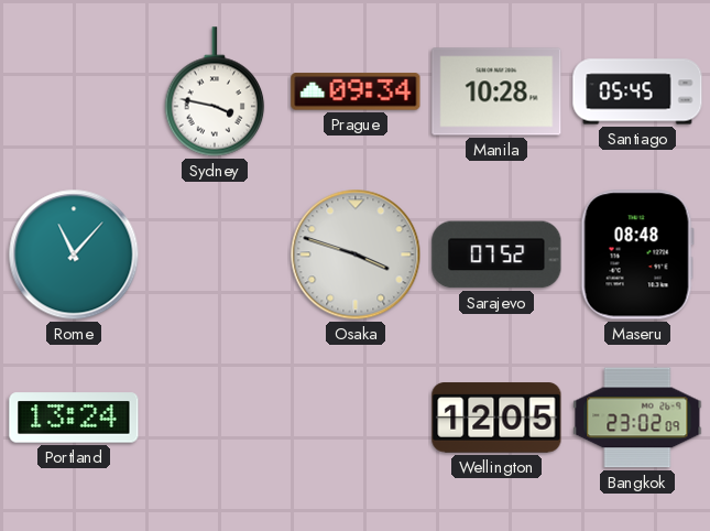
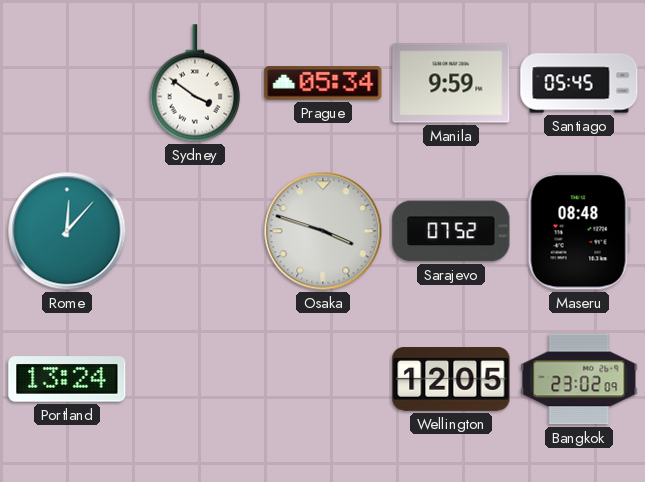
Sydney: 3:47 -> 3:51 (195, 83)
Prague: 09:34 -> 05:34 (323, 83)
Manila: 10:28 -> 9:59 (451, 83)
Rome: 11:07 -> 12:07 (67, 231)
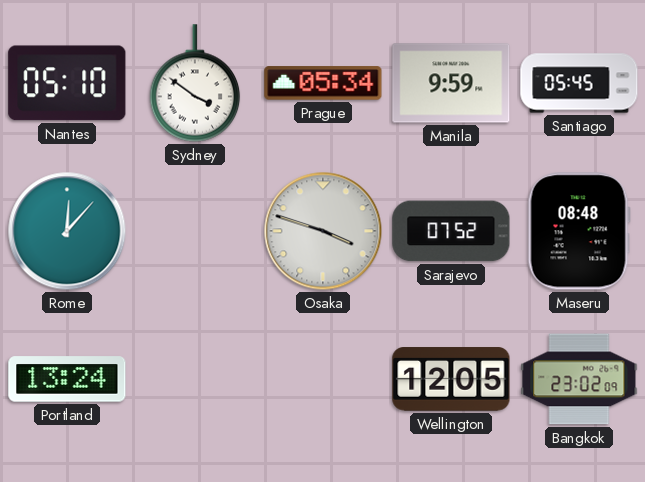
Nantes: none -> 05:10 (67, 83)
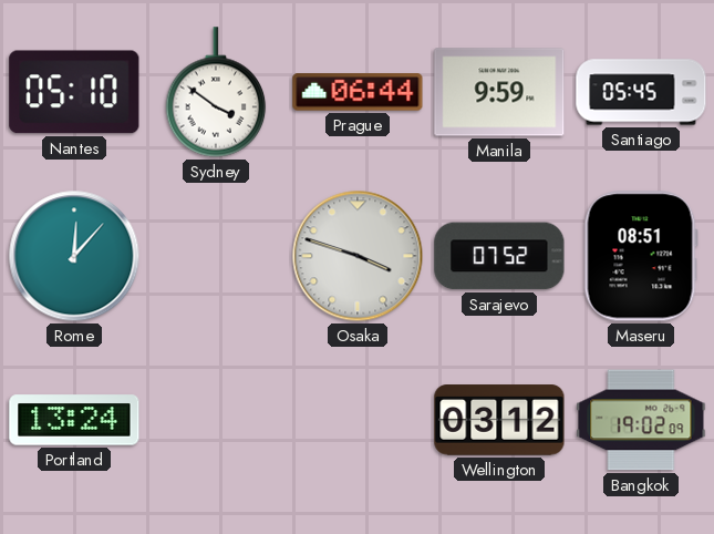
Prague: 05:34 -> 06:44 (358, 92)
Maseru: 08:48 -> 08:51 (641, 256)
Wellington: 12:05 -> 03:12 (499, 420)
Bangkok: 23:02 -> 19:02 (641, 420)
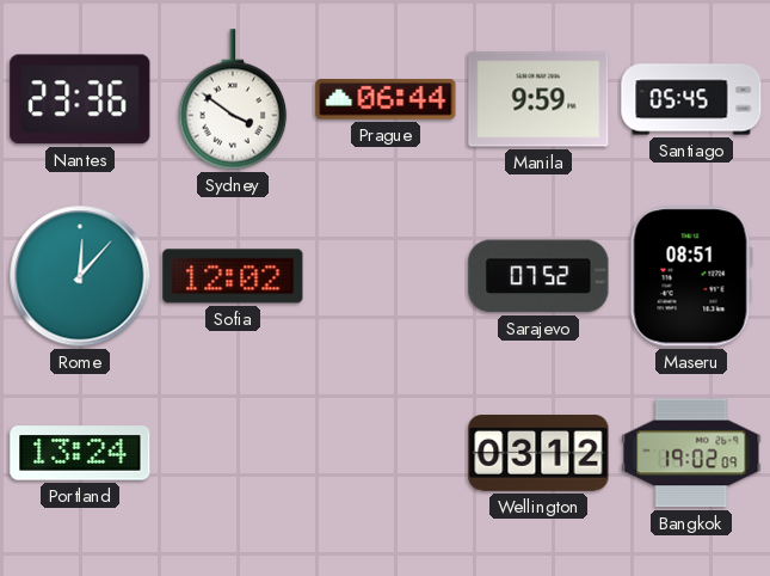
Nantes: 05:10 -> 23:36 (80, 99)
Sofia: none -> 12:02 (233, 276)
Osaka: 3:48 -> none (358, 256)
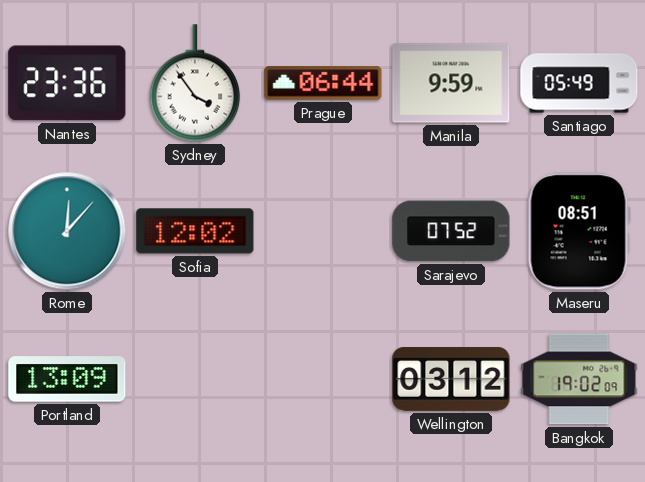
Sydney: 3:51 -> 3:54 (195, 83)
Santiago: 05:45 -> 05:49 (579, 83)
Portland: 13:24 -> 13:09 (67, 379)
